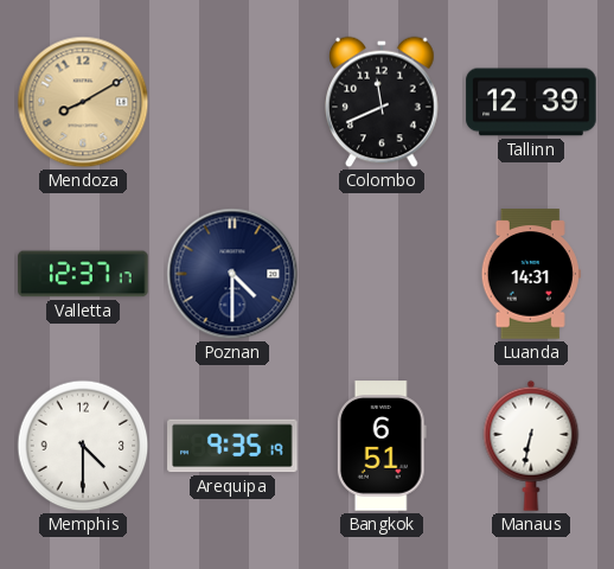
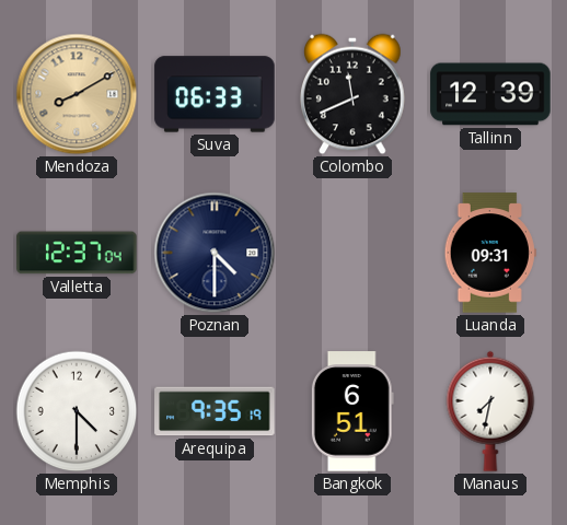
Suva: none -> 06:33 (215, 94)
Valletta: 12:37:17 -> 12:37:04 (77, 253)
Luanda: 14:31 -> 09:31 (490, 253)
Manaus: 6:32 -> 7:32 (490, 411)
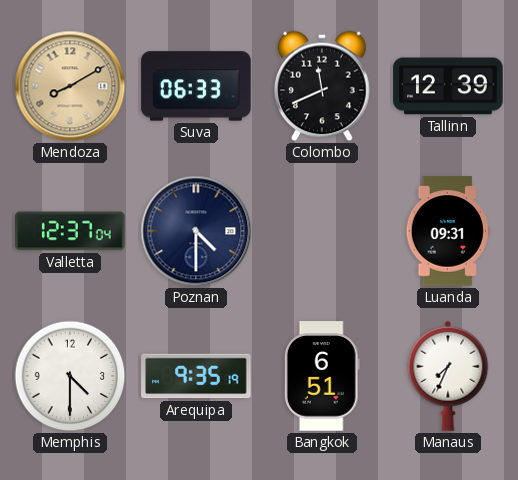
Manaus: 7:32 -> 7:34 (448, 376)
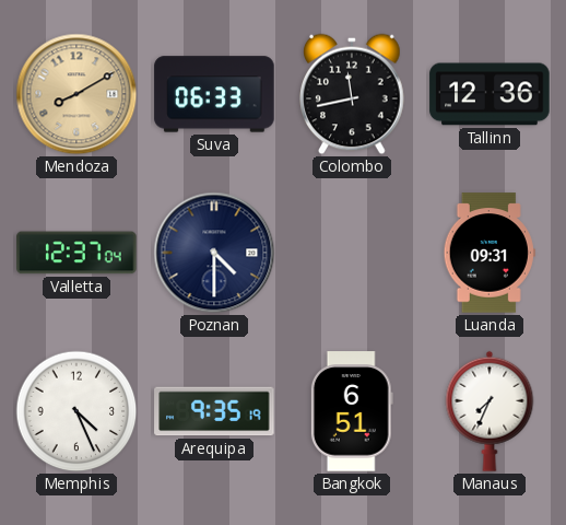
Colombo: 11:41 -> 11:43 (352, 94)
Tallinn: 12:39 -> 12:36 (490, 94)
Memphis: 4:30 -> 4:26 (76, 411)
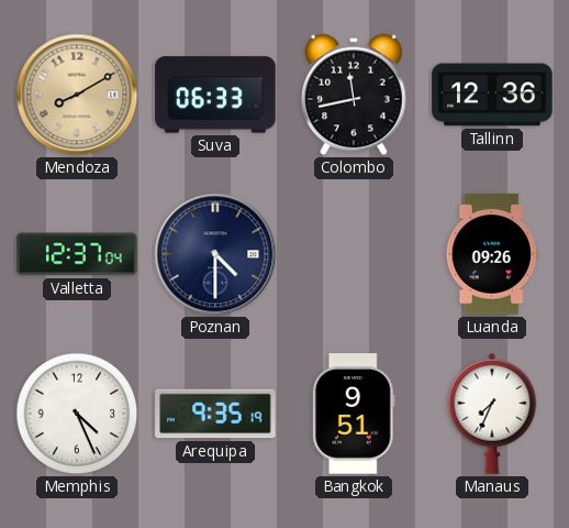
Luanda: 09:31 -> 09:26 (492, 254)
Bangkok: 6:51 -> 9:51 (354, 414)
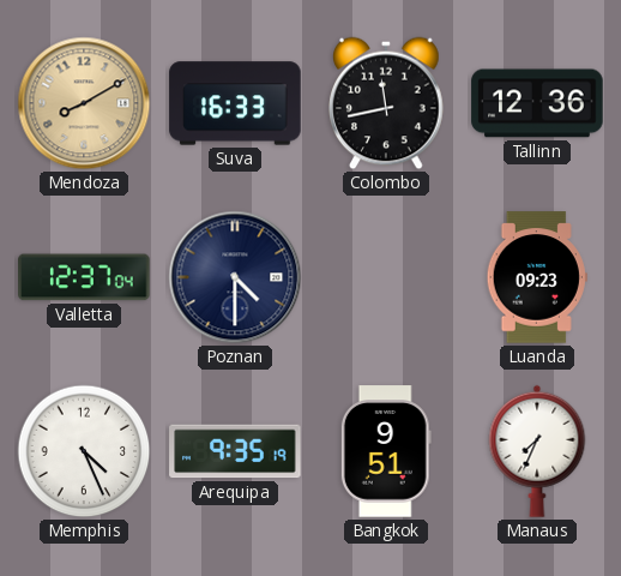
Suva: 06:33 -> 16:33 (235, 103)
Luanda: 09:26 -> 09:23 (537, 277)
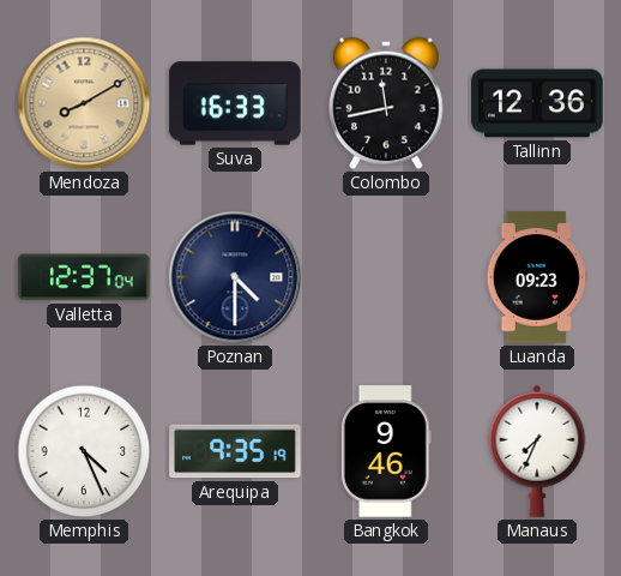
Bangkok: 9:51 -> 9:46 (386, 451)
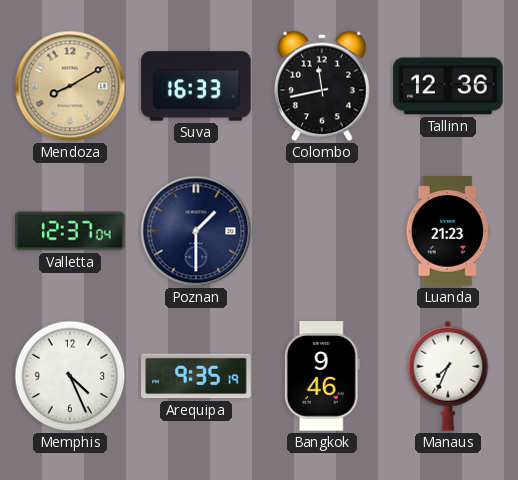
Poznan: 4:30 -> 1:30 (196, 231)
Luanda: 09:23 -> 21:23 (448, 231)
